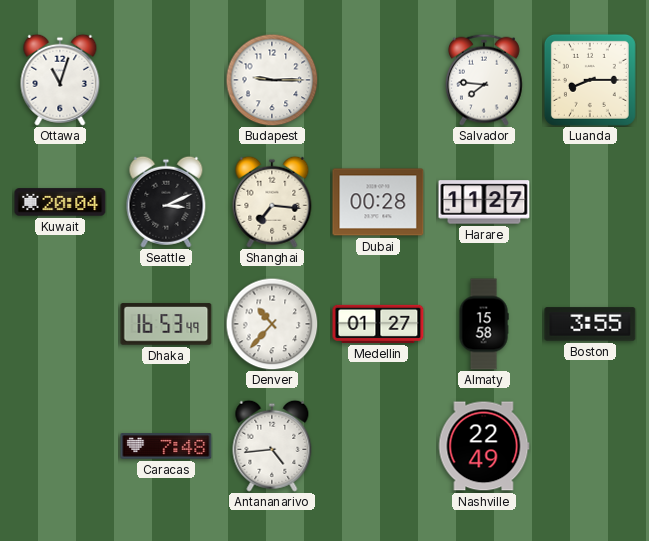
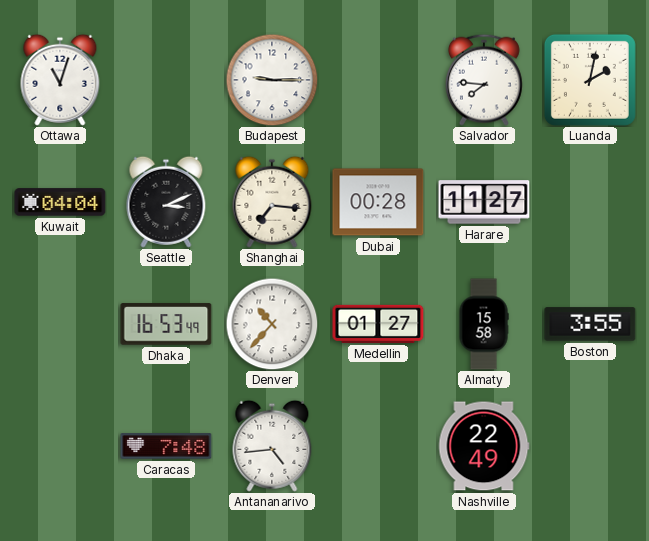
Luanda: 8:15 -> 2:02 (590, 80)
Kuwait: 20:04 -> 04:04 (60, 202)
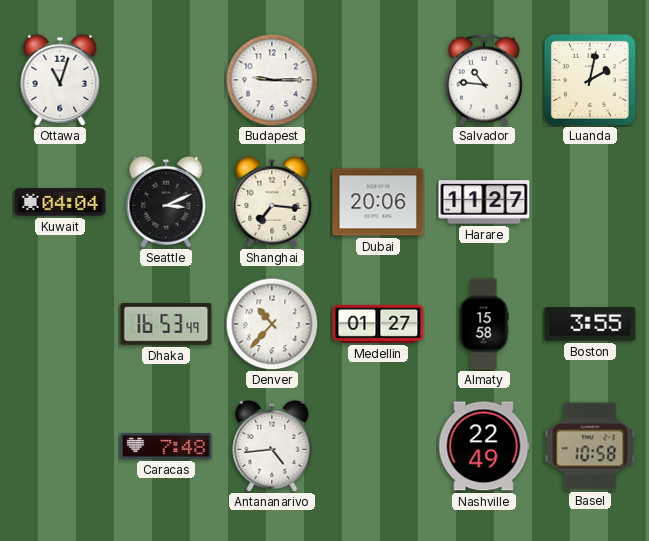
Salvador: 7:46 -> 10:46 (484, 80)
Dubai: 00:28 -> 20:06 (378, 202)
Basel: none -> 10:58 (590, 446)
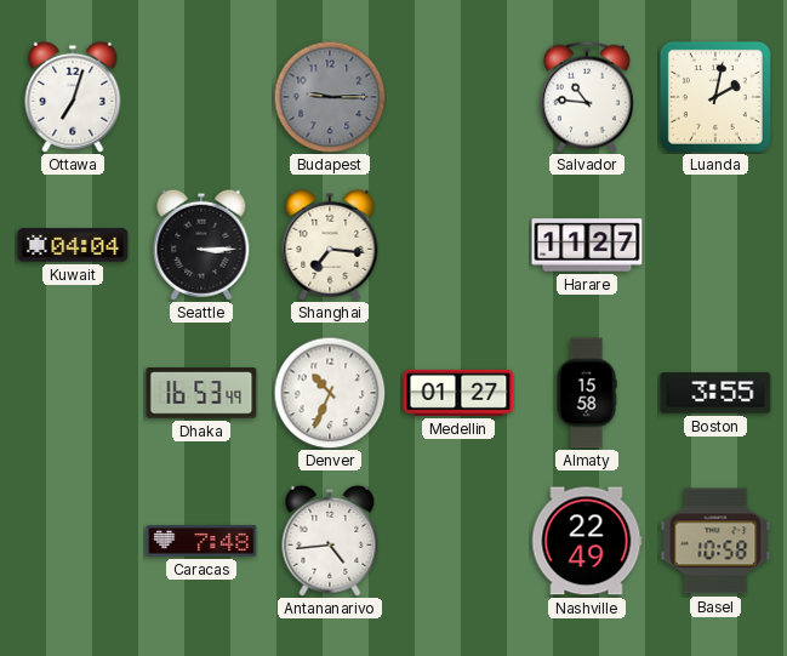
Ottawa: 11:03 -> 7:03 (73, 97)
Budapest dial: white -> grey (330, 97)
Seattle: 3:11 -> 3:15 (201, 245)
Dubai: 20:06 -> none (378, 202)
Denver: 10:37 -> 10:34 (330, 393)
